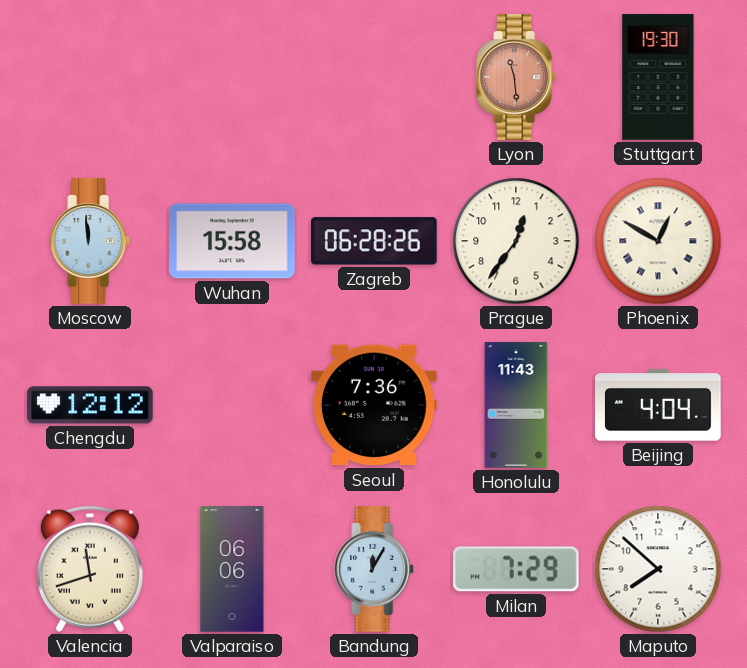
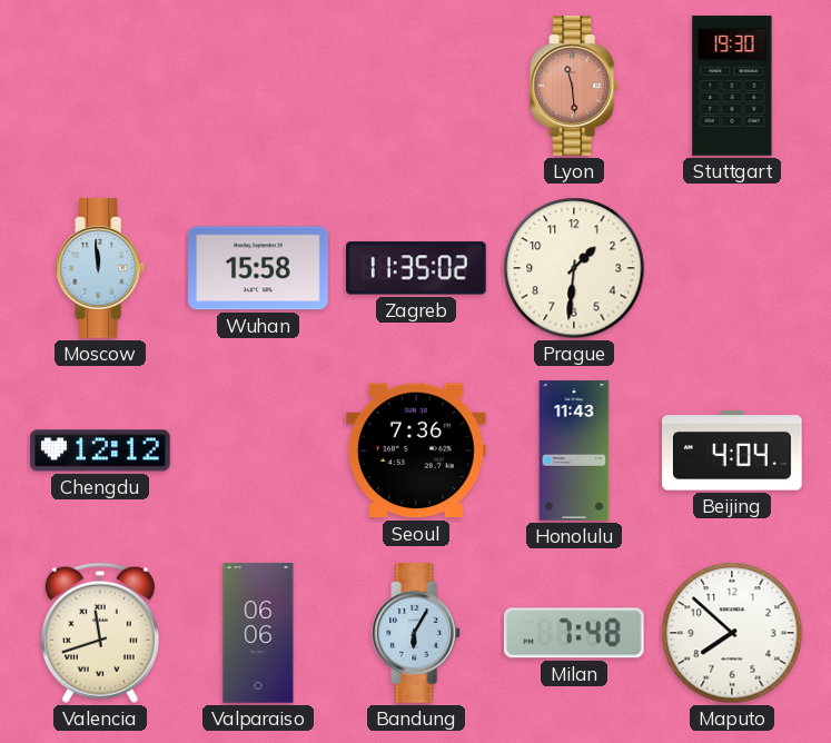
Zagreb: 06:28 -> 11:35 (417, 268)
Prague: 12:36 -> 1:31 (574, 268)
Phoenix: 12:50 -> none (658, 241)
Bandung: 12:05 -> 6:05 (417, 633)
Milan: 7:29 -> 7:48 (574, 633)
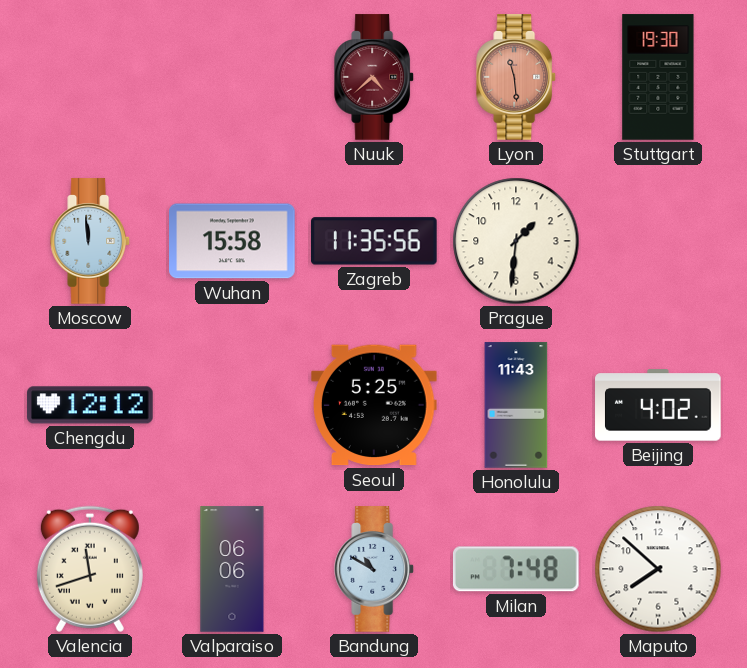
Nuuk: none -> 4:38 (375, 77)
Zagreb: 11:35:02 -> 11:35:56 (375, 241)
Seoul: 7:36 -> 5:25 (375, 405)
Beijing: 4:04 -> 4:02 (658, 405)
Bandung: 6:05 -> 10:50 (375, 569)
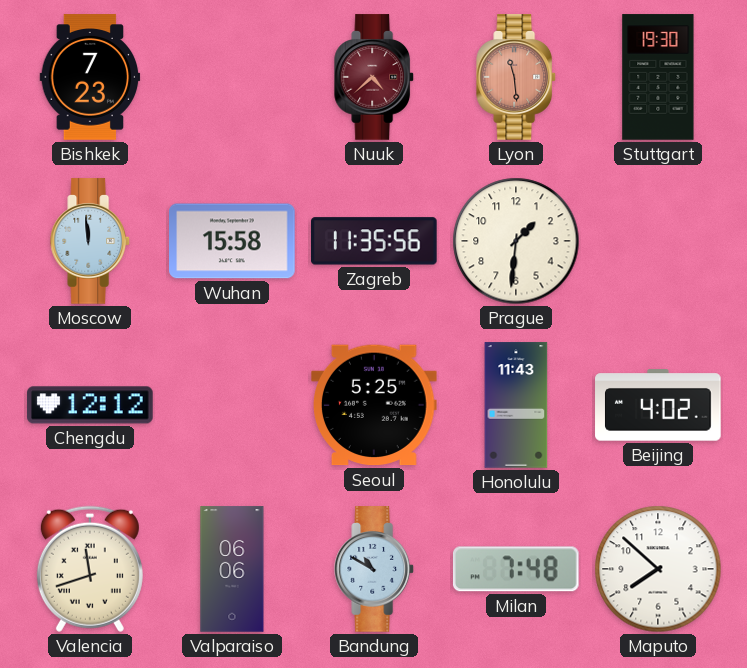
Bishkek: none -> 7:23 (90, 77)
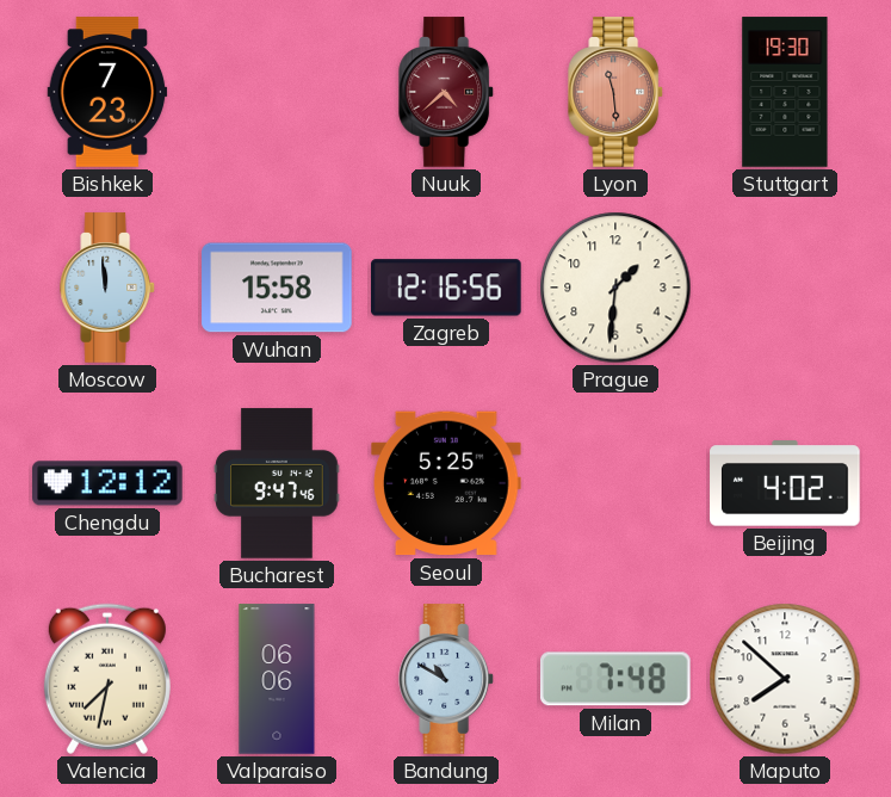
Zagreb: 11:35 -> 12:16 (447, 288)
Bucharest: none -> 9:47 (277, 483)
Honolulu: 11:43 -> none (516, 405)
Valencia: 11:42 -> 7:32 (107, 679)
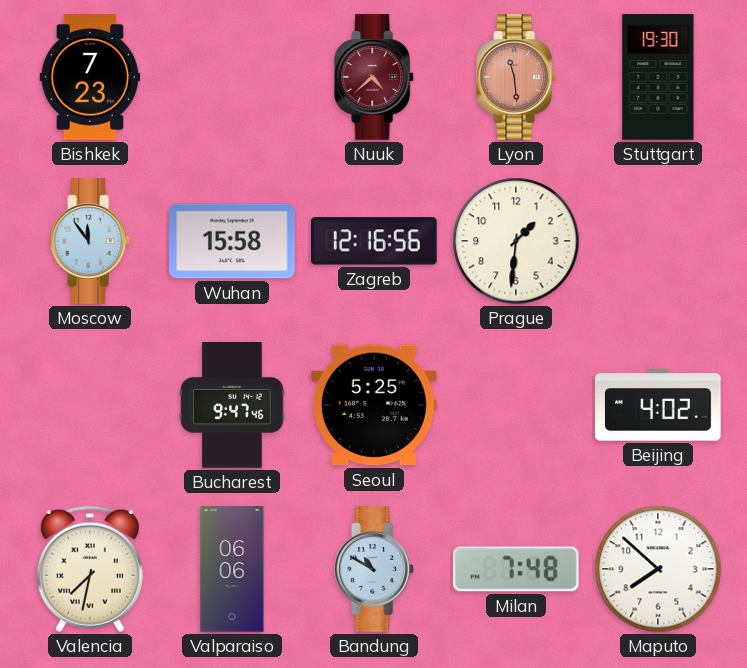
Moscow: 11:59 -> 11:54 (91, 241)
Chengdu: 12:12 -> none (107, 483)
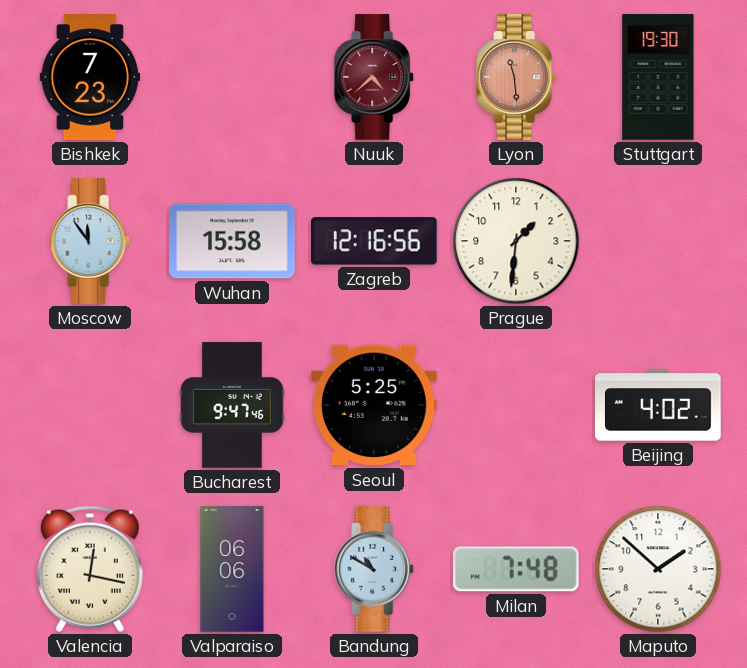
Valencia: 7:32 -> 12:17 (90, 569)
Maputo: 7:52 -> 1:52 (658, 569)
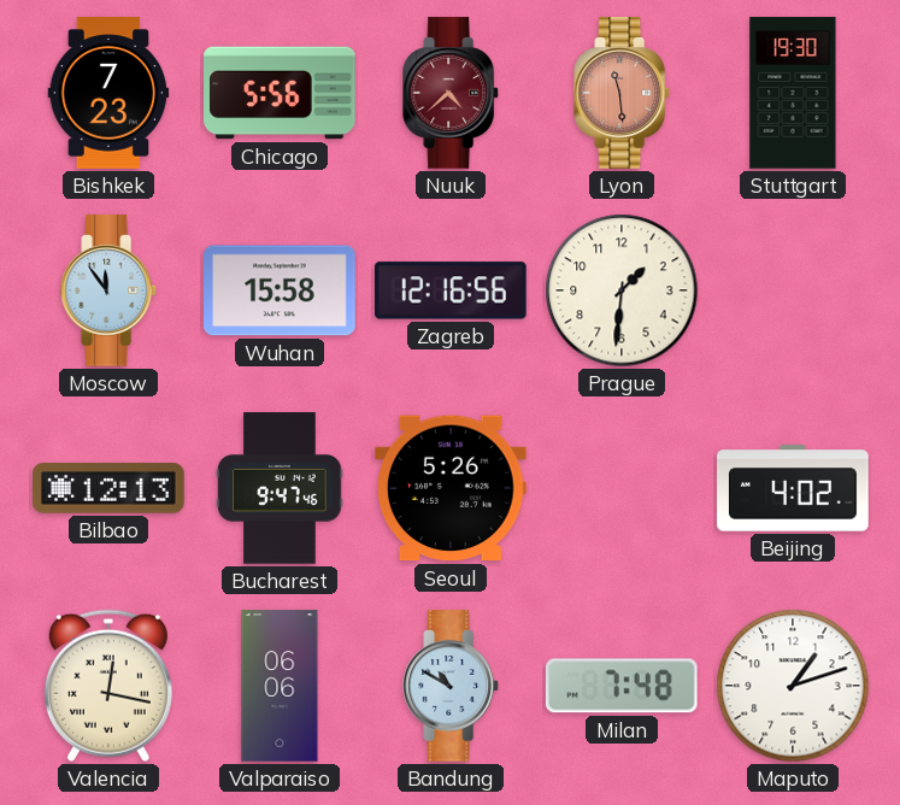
Chicago: none -> 5:56 (280, 93)
Bilbao: none -> 12:13 (108, 488)
Seoul: 5:25 -> 5:26 (452, 488)
Maputo: 1:52 -> 1:12 (793, 686)
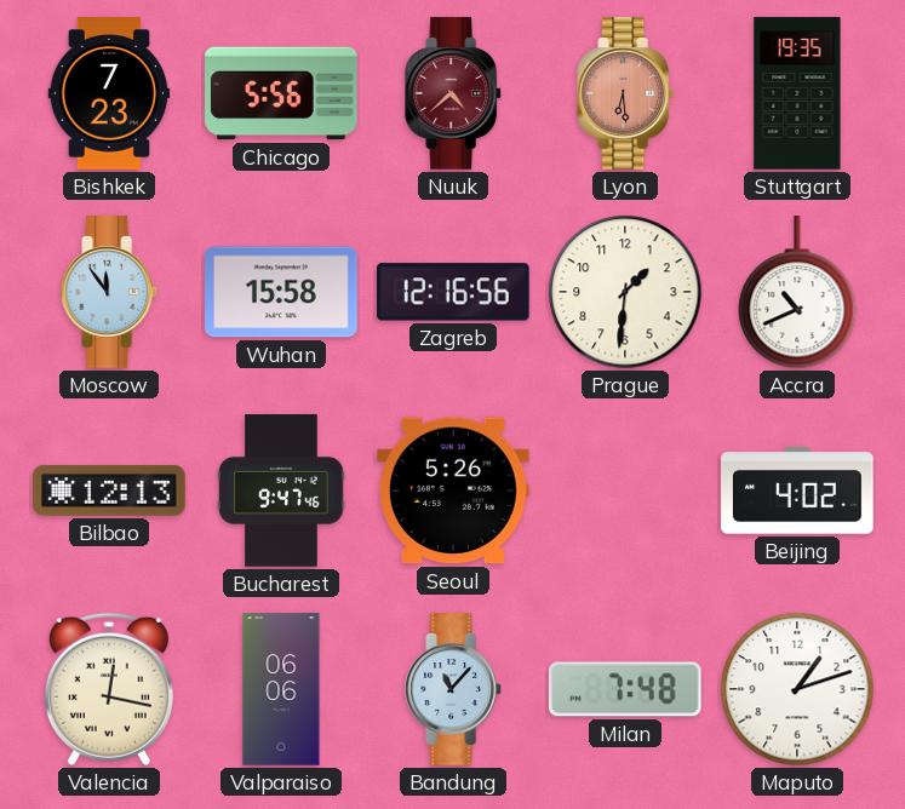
Lyon: 11:29 -> 6:29 (626, 93)
Stuttgart: 19:30 -> 19:35 (797, 93)
Accra: none -> 10:41 (797, 293)
Bandung: 10:50 -> 11:07 (454, 689)
